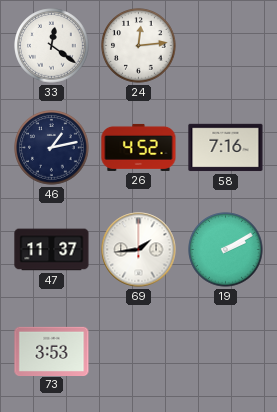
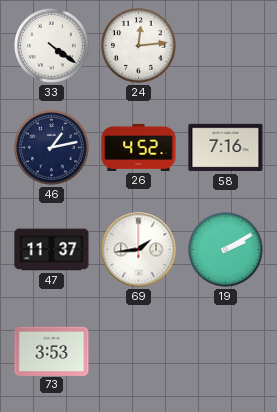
33: 12:21 -> 4:21 (52, 46)
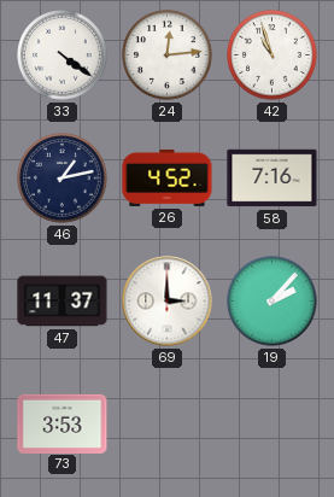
42: none -> 10:57 (273, 55)
69: 1:44 -> 3:00 (168, 302)
19: 2:10 -> 2:07 (273, 302)
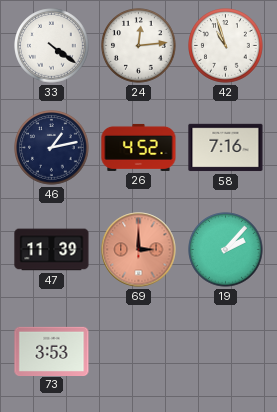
47: 11:37 -> 11:39 (52, 250)
69 dial: white -> salmon (139, 250)
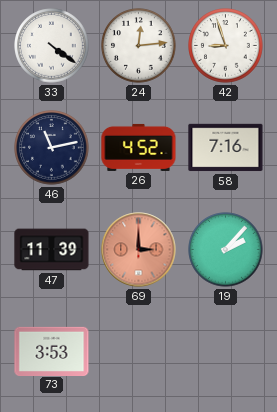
42: 10:57 -> 8:57 (226, 46)
46: 1:13 -> 11:13 (52, 148)
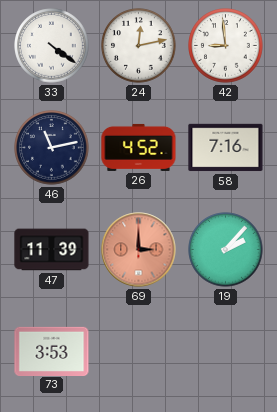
24: 12:14 -> 12:13 (139, 46)
42: 8:57 -> 8:59 (226, 46)
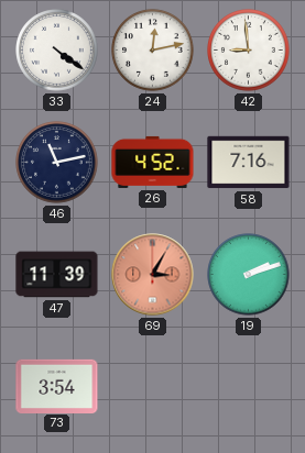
69: 3:00 -> 3:05 (153, 275)
19: 2:07 -> 2:12 (249, 275)
73: 3:53 -> 3:54 (57, 386)
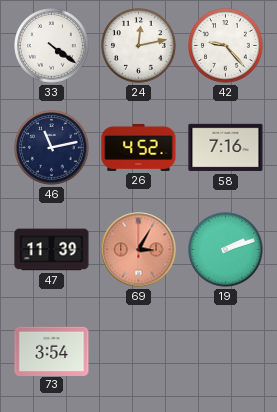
42: 8:59 -> 9:23 (226, 46)
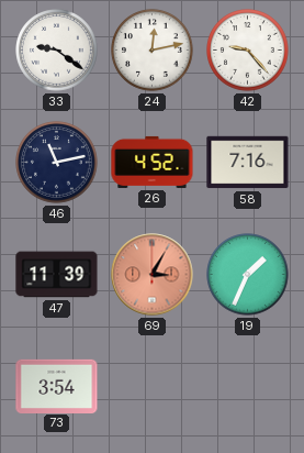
33: 4:21 -> 9:21 (57, 51)
19: 2:12 -> 1:34 (248, 275)
